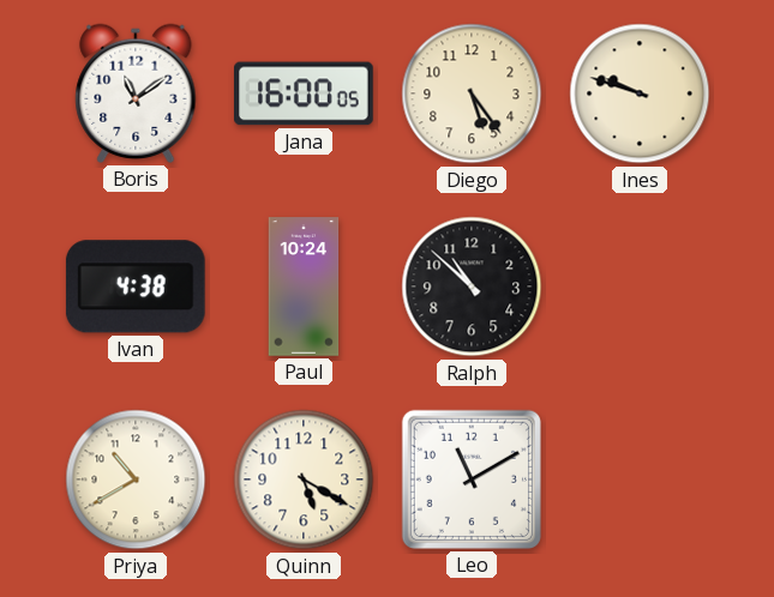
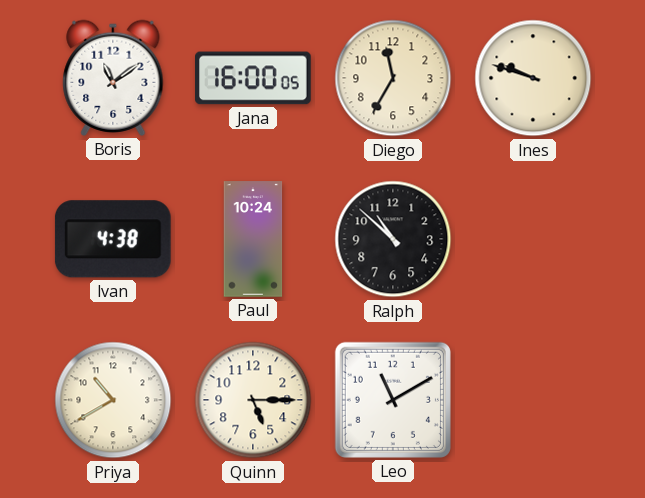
Diego: 5:24 -> 11:35 (393, 78)
Quinn: 5:20 -> 5:15 (253, 400)
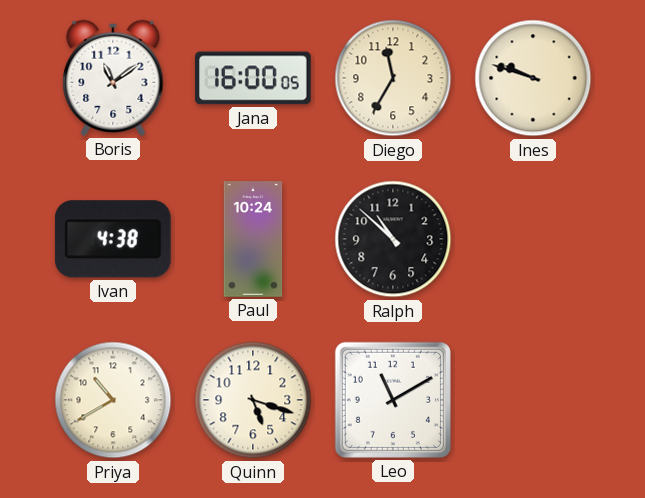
Quinn: 5:15 -> 5:18 (253, 400)
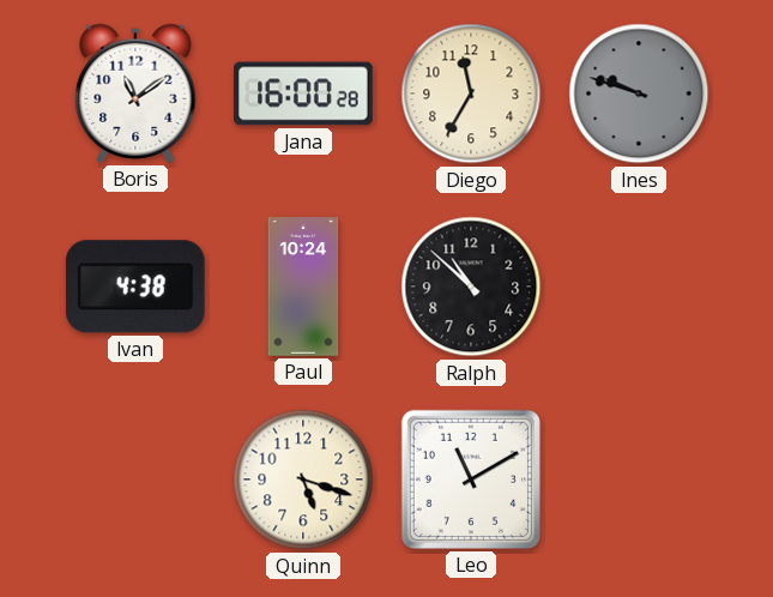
Jana: 16:00:05 -> 16:00:28 (303, 94)
Ines dial: cream -> grey (639, 94)
Priya: 10:40 -> none (113, 400)
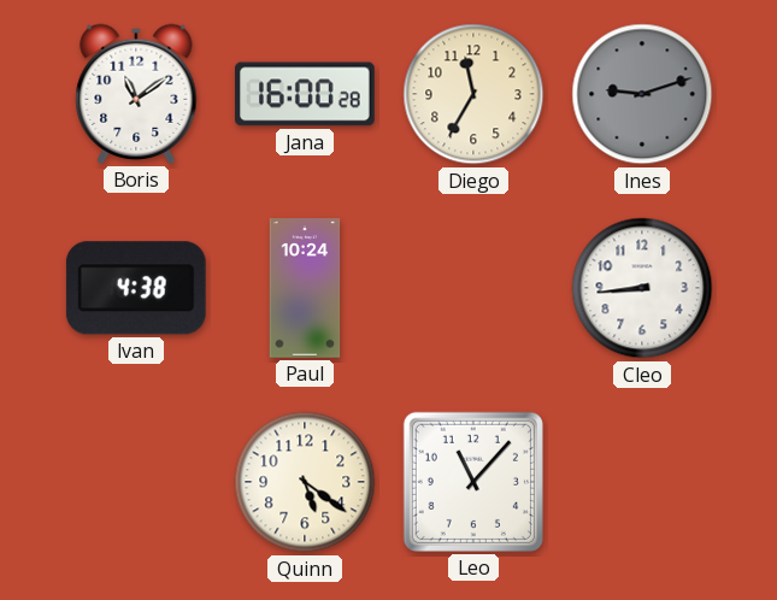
Ines: 9:48 -> 9:12 (642, 94)
Ralph: 10:52 -> none (471, 287)
Cleo: none -> 8:44 (642, 288)
Quinn: 5:18 -> 5:21 (305, 482)
Leo: 11:10 -> 11:07 (473, 482)
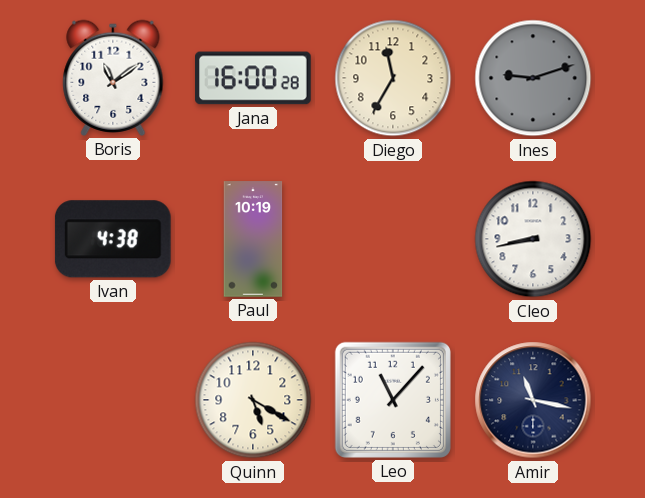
Paul: 10:24 -> 10:19 (253, 239)
Cleo: 8:44 -> 8:43 (533, 239)
Quinn: 5:21 -> 5:20 (253, 400)
Amir: none -> 11:17 (533, 400)
